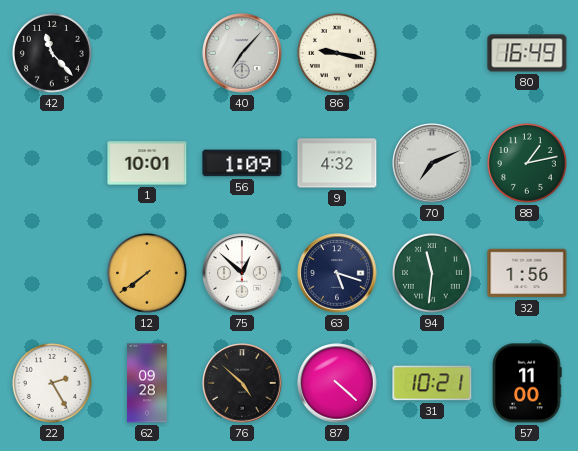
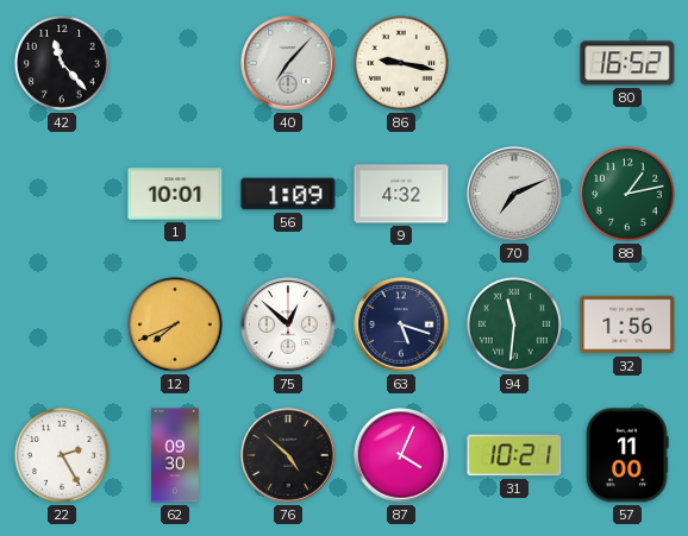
80: 16:49 -> 16:52 (627, 63)
12: 7:39 -> 7:41 (175, 324)
62: 09:28 -> 09:30 (175, 455)
87: 4:22 -> 4:04 (401, 455)
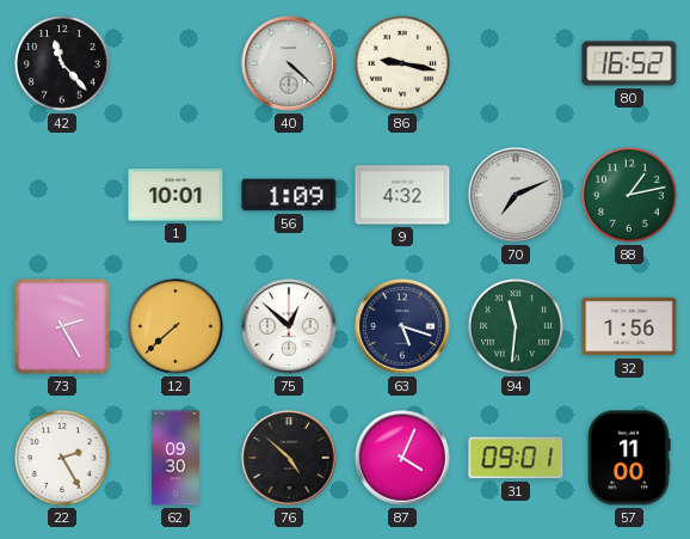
40: 7:07 -> 4:22 (289, 63)
73: none -> 2:25 (62, 326)
12: 7:41 -> 7:38 (175, 326)
31: 10:21 -> 09:01 (516, 458)
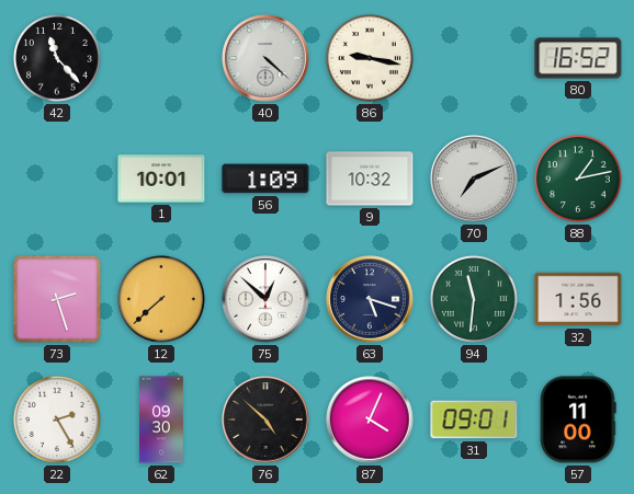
9: 4:32 -> 10:32 (370, 179)
73: 2:25 -> 2:27 (57, 299)
